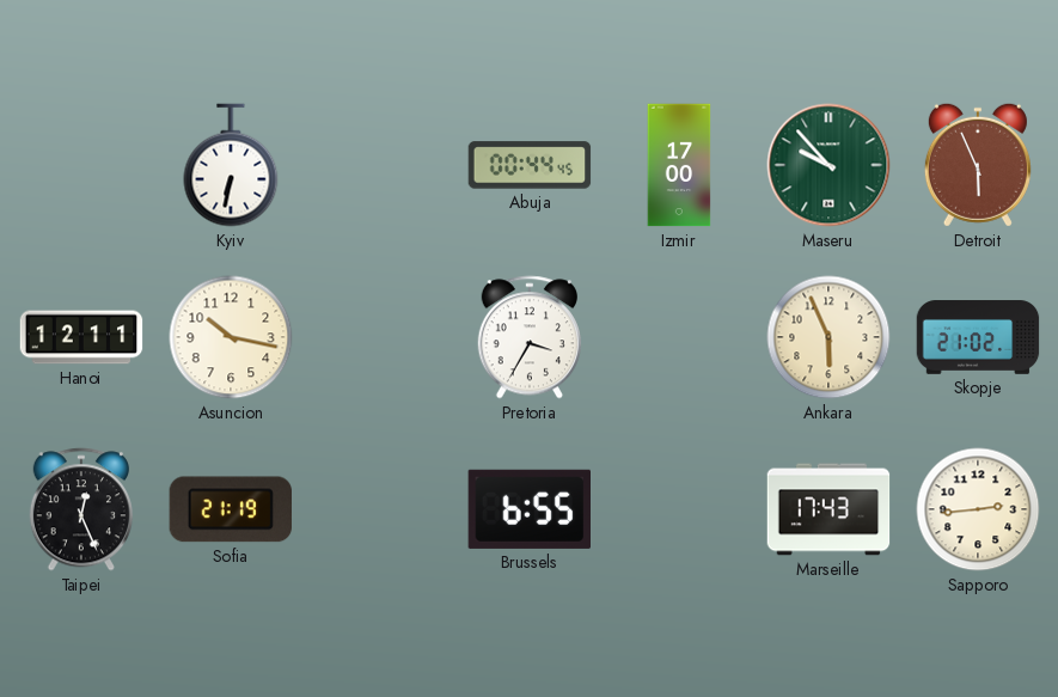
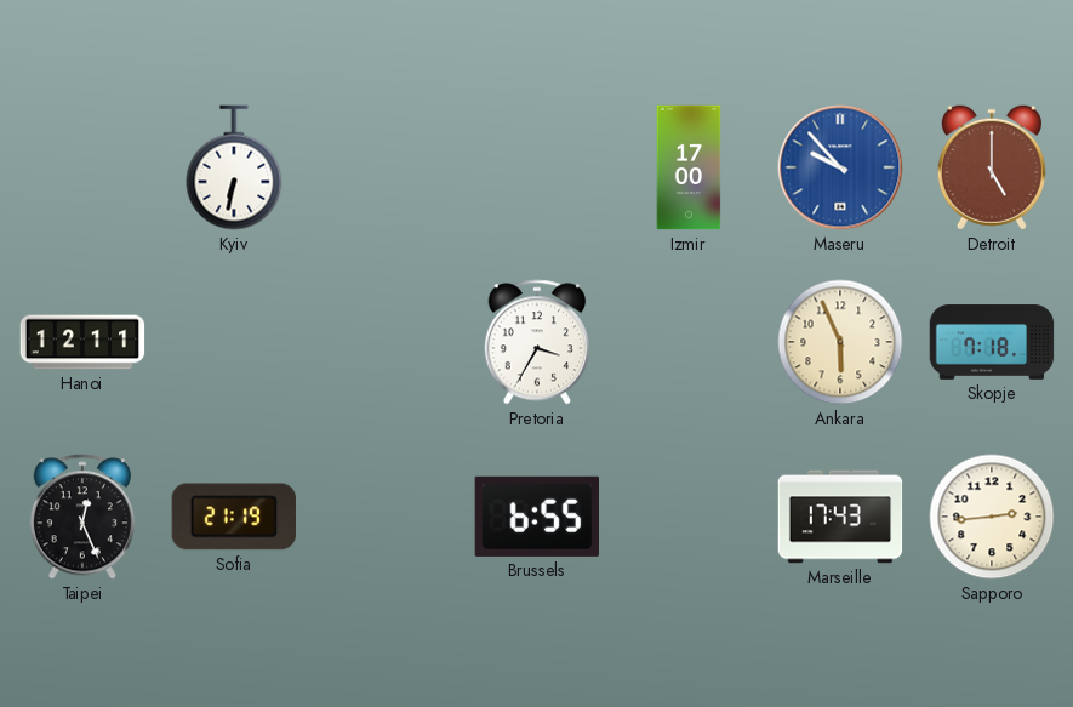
Abuja: 00:44 -> none (530, 165)
Maseru dial: green -> blue (840, 167)
Detroit: 5:56 -> 5:00 (992, 167)
Asuncion: 10:17 -> none (231, 337)
Skopje: 21:02 -> 7:18 (992, 342)
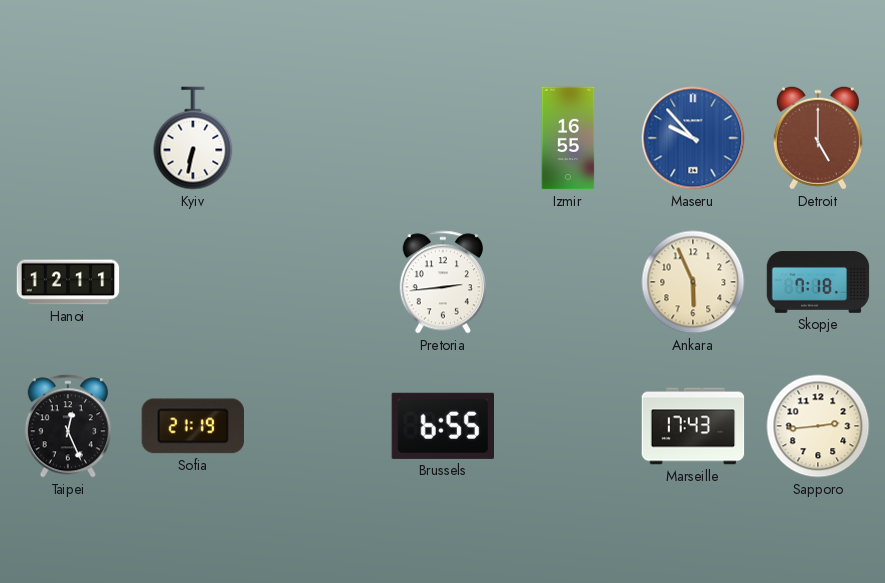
Izmir: 17:00 -> 16:55 (568, 138)
Pretoria: 3:35 -> 2:44 (442, 282)
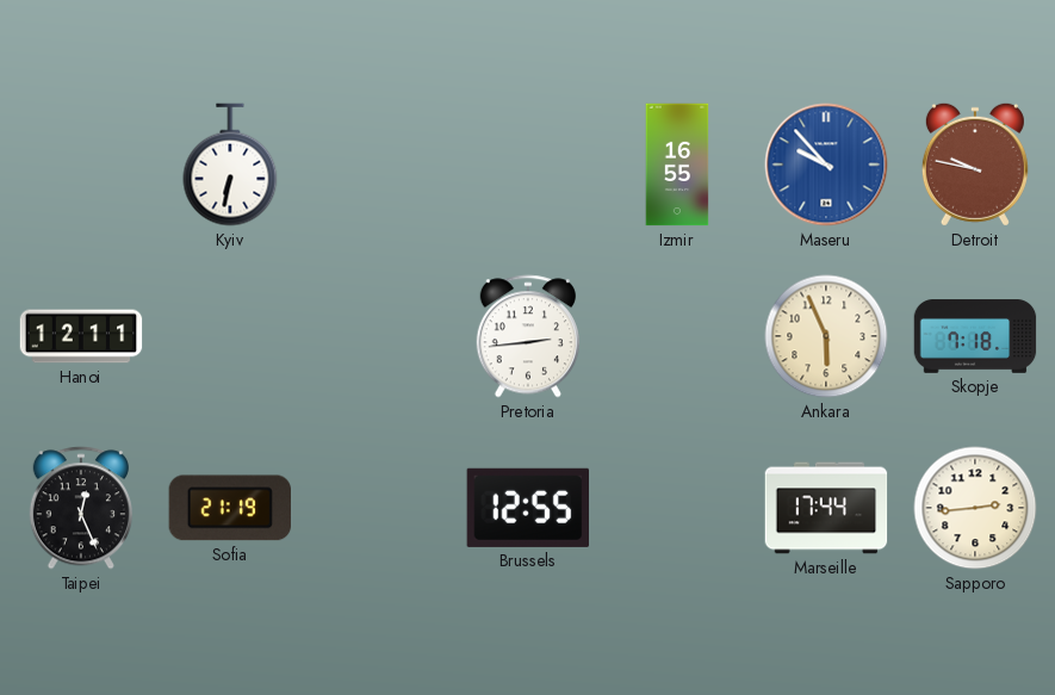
Detroit: 5:00 -> 9:47 (975, 165)
Brussels: 6:55 -> 12:55 (527, 508)
Marseille: 17:43 -> 17:44 (826, 508)
